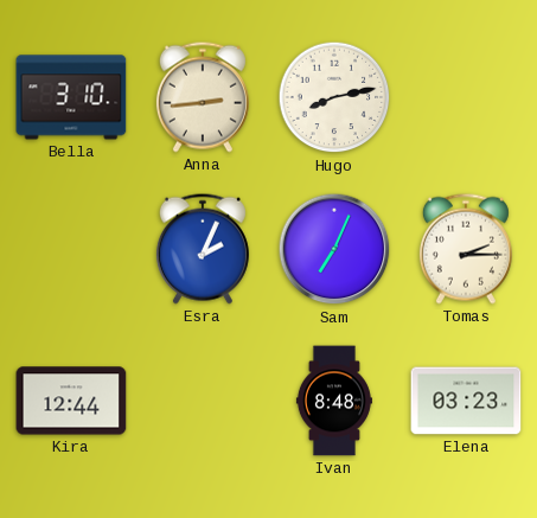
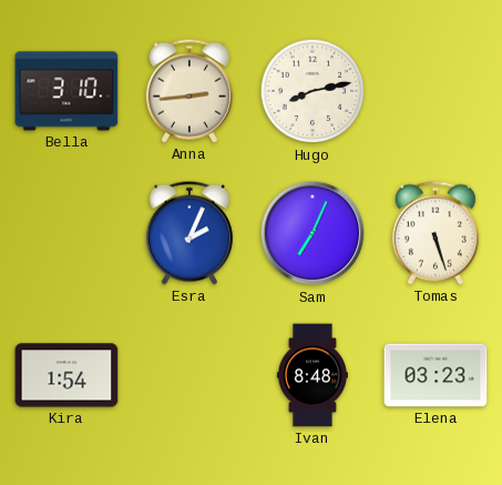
Tomas: 2:15 -> 5:27 (436, 233)
Kira: 12:44 -> 1:54 (66, 375)
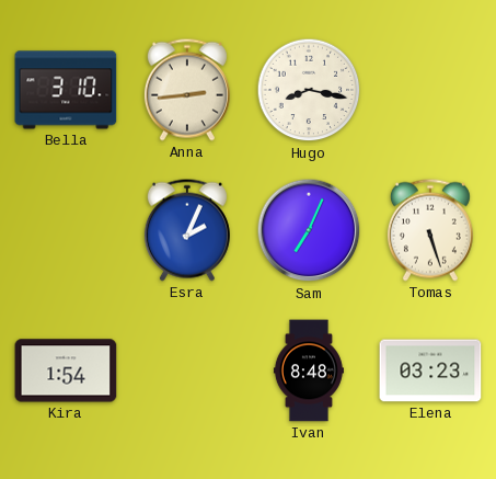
Hugo: 8:13 -> 8:17 (309, 90)
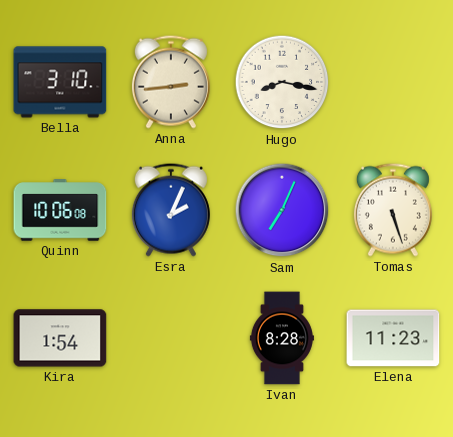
Quinn: none -> 10:06 (60, 210)
Ivan: 8:48 -> 8:28 (282, 338)
Elena: 03:23 -> 11:23 (393, 338)
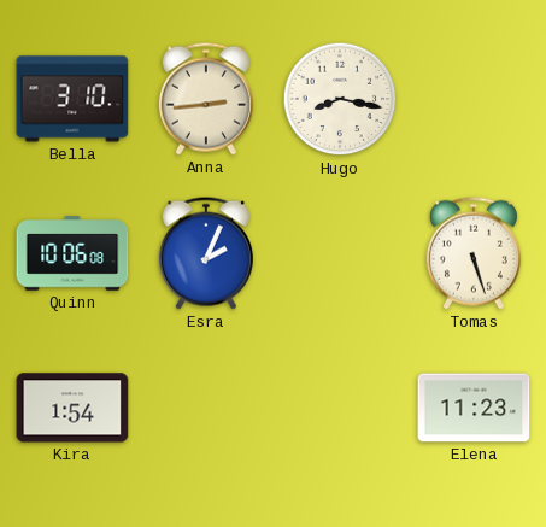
Sam: 7:04 -> none (282, 210)
Ivan: 8:28 -> none (282, 338)
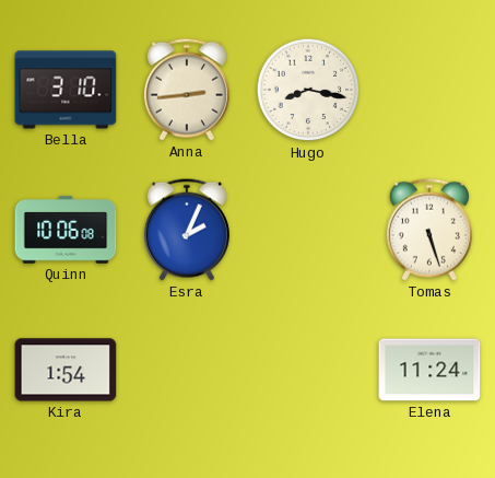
Elena: 11:23 -> 11:24 (429, 370)
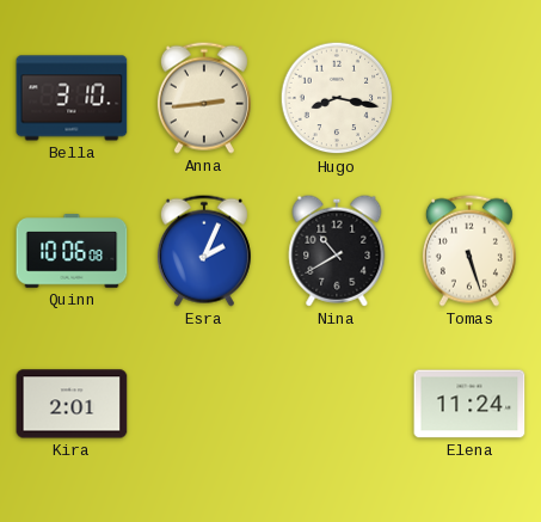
Nina: none -> 10:40 (337, 251)
Kira: 1:54 -> 2:01 (72, 404)
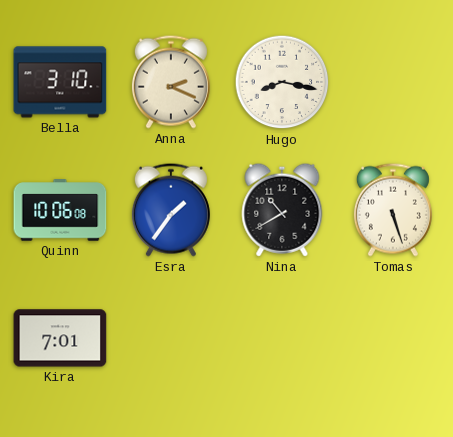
Anna: 2:44 -> 2:19 (171, 82)
Esra: 2:04 -> 1:36 (171, 210)
Kira: 2:01 -> 7:01 (60, 338)
Elena: 11:24 -> none (469, 404)
